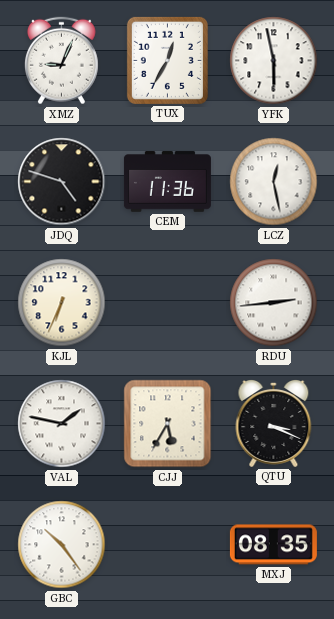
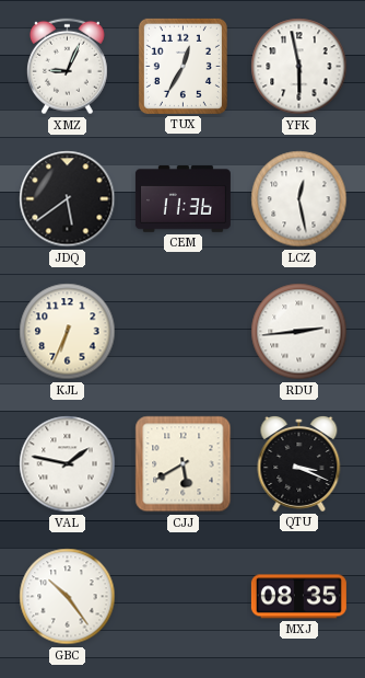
JDQ: 4:48 -> 5:39 (68, 199)
CJJ: 5:35 -> 5:40 (184, 464)
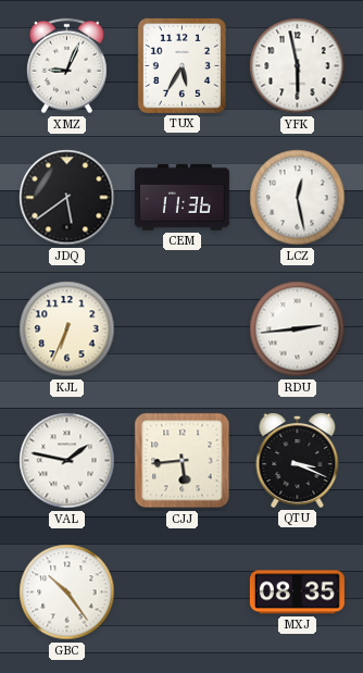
TUX: 12:35 -> 5:35 (181, 65)
CJJ: 5:40 -> 5:44 (183, 461)
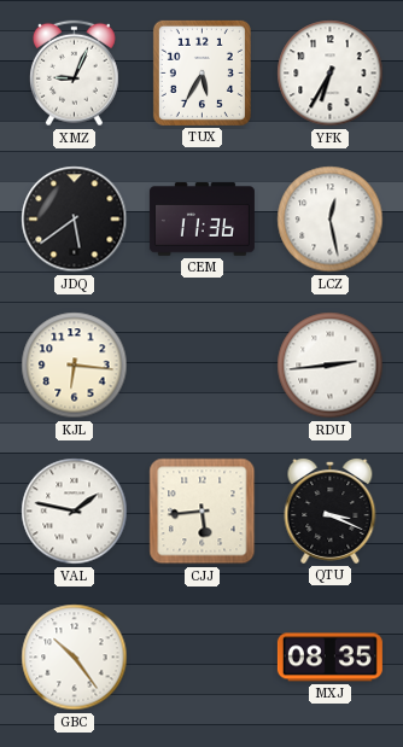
YFK: 5:58 -> 6:35 (331, 74)
KJL: 6:34 -> 6:16 (75, 366)
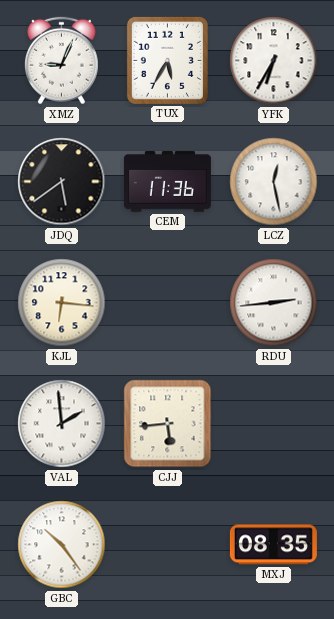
VAL: 1:47 -> 1:59 (62, 424)
QTU: 3:19 -> none (331, 512)
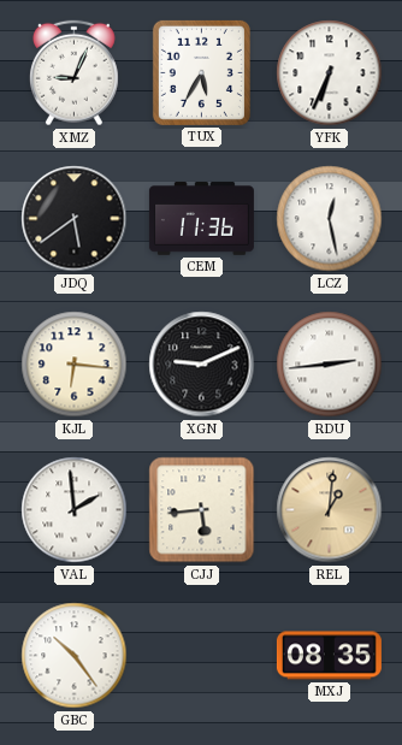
YFK: 6:35 -> 6:34 (330, 73)
XGN: none -> 9:11 (202, 365)
REL: none -> 1:01 (330, 510)
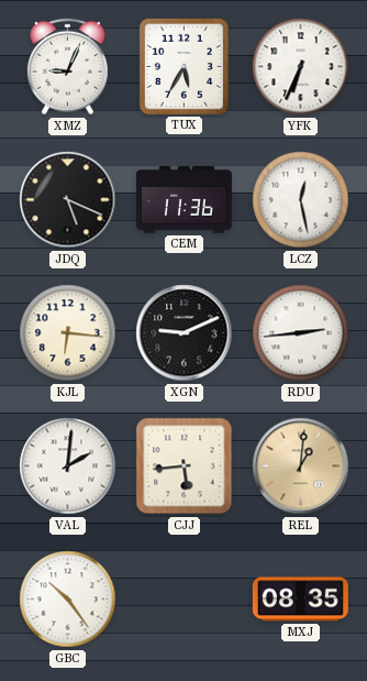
JDQ: 5:39 -> 5:19 (68, 200)
VAL: 1:59 -> 2:01 (68, 466)
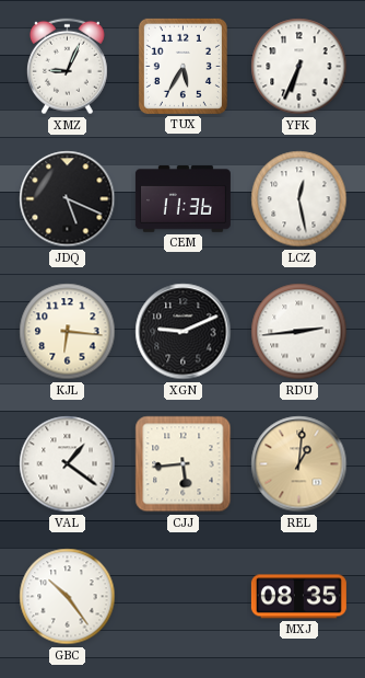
VAL: 2:01 -> 1:21 (68, 464)
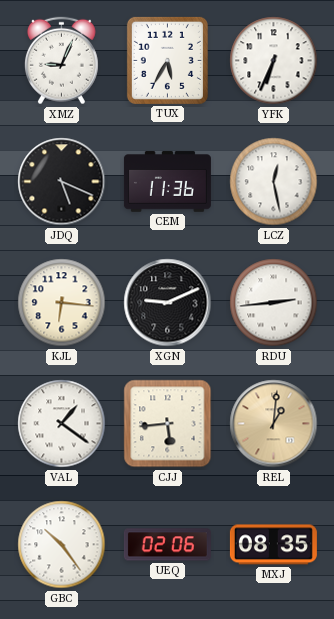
UEQ: none -> 02:06 (167, 545)
